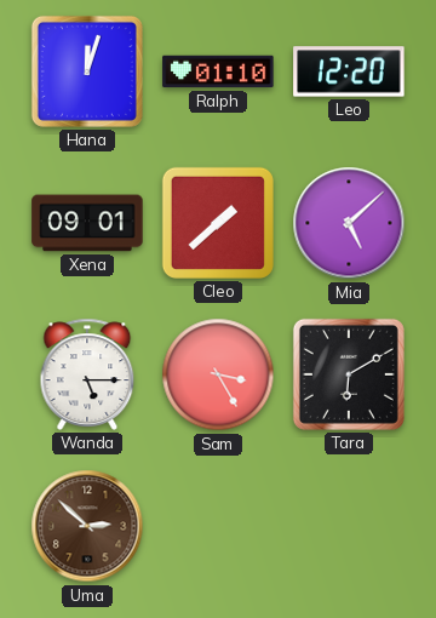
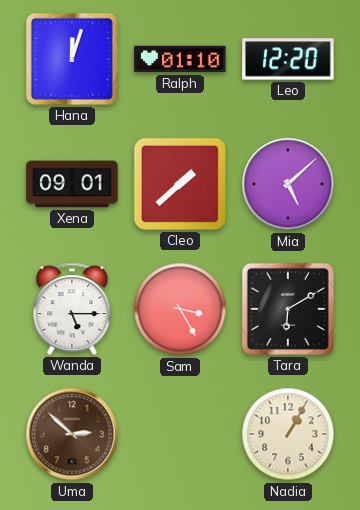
Nadia: none -> 1:05 (288, 434)
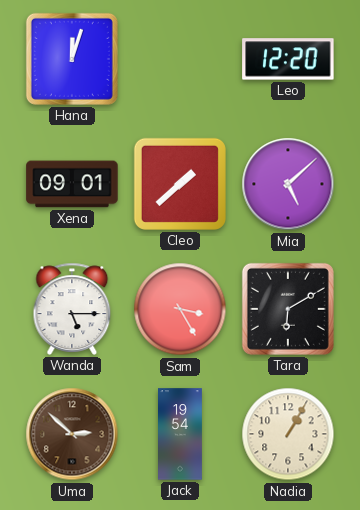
Ralph: 01:10 -> none (180, 59)
Jack: none -> 19:54 (181, 434)
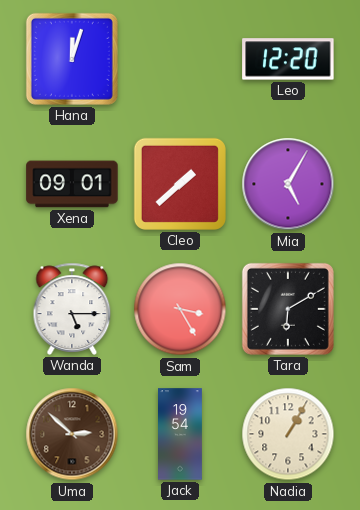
Mia: 5:08 -> 5:05 (288, 184)
